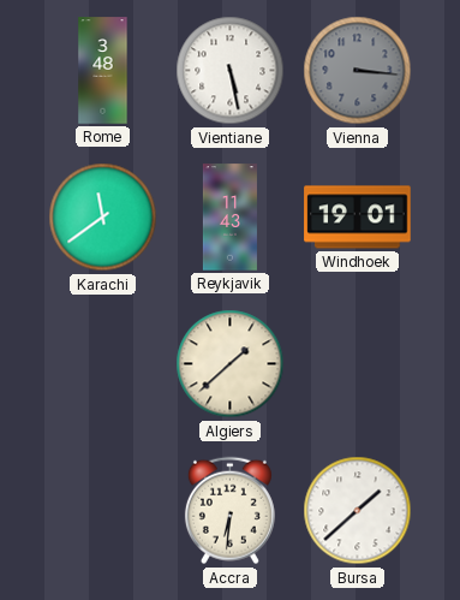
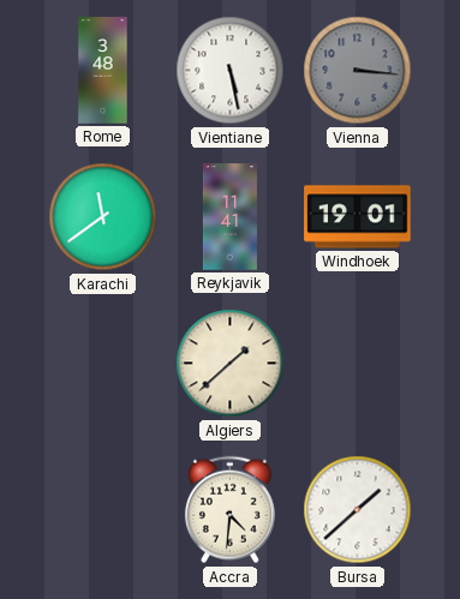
Reykjavik: 11:43 -> 11:41 (229, 217)
Accra: 6:31 -> 4:31 (229, 510)
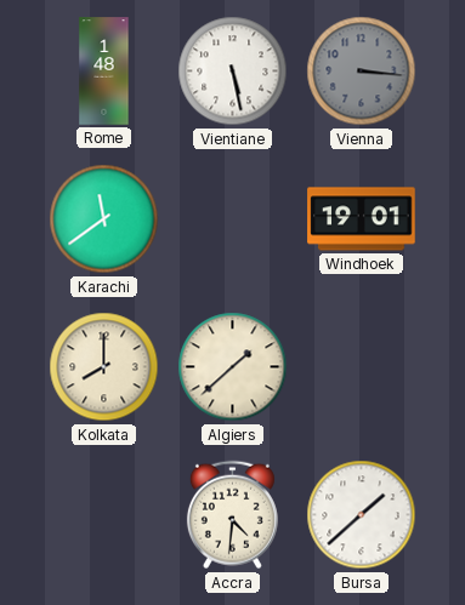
Rome: 3:48 -> 1:48 (104, 72)
Reykjavik: 11:41 -> none (229, 217)
Kolkata: none -> 8:00 (104, 367)
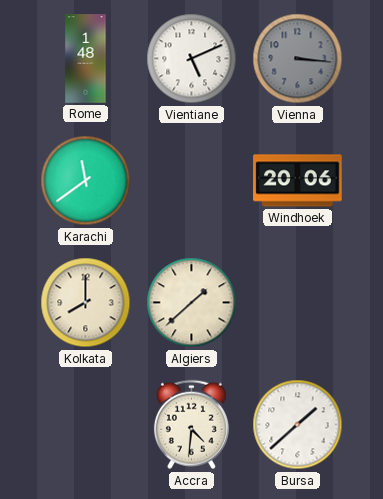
Vientiane: 5:28 -> 5:11 (192, 59)
Windhoek: 19:01 -> 20:06 (298, 181)
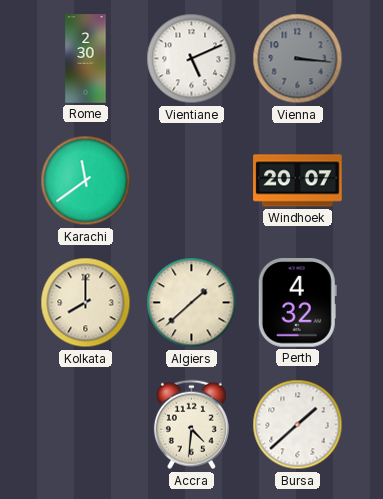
Rome: 1:48 -> 2:30 (86, 59)
Windhoek: 20:06 -> 20:07 (298, 181)
Perth: none -> 4:32 (297, 303)
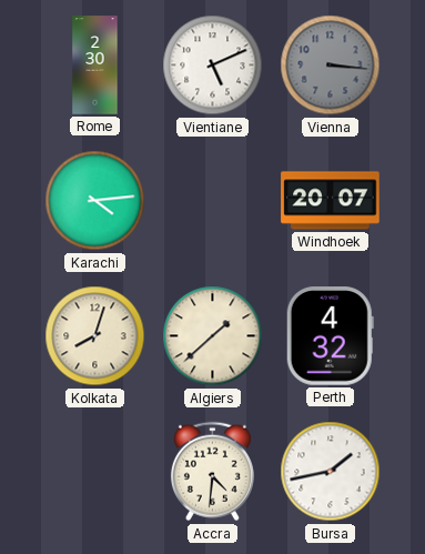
Karachi: 11:39 -> 4:14 (95, 201)
Kolkata: 8:00 -> 8:03 (95, 336)
Bursa: 1:38 -> 1:43 (331, 472)
